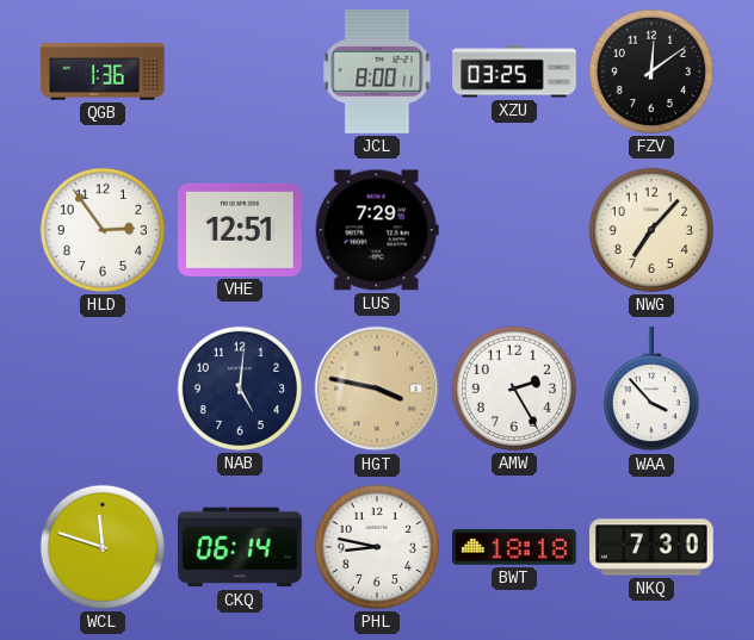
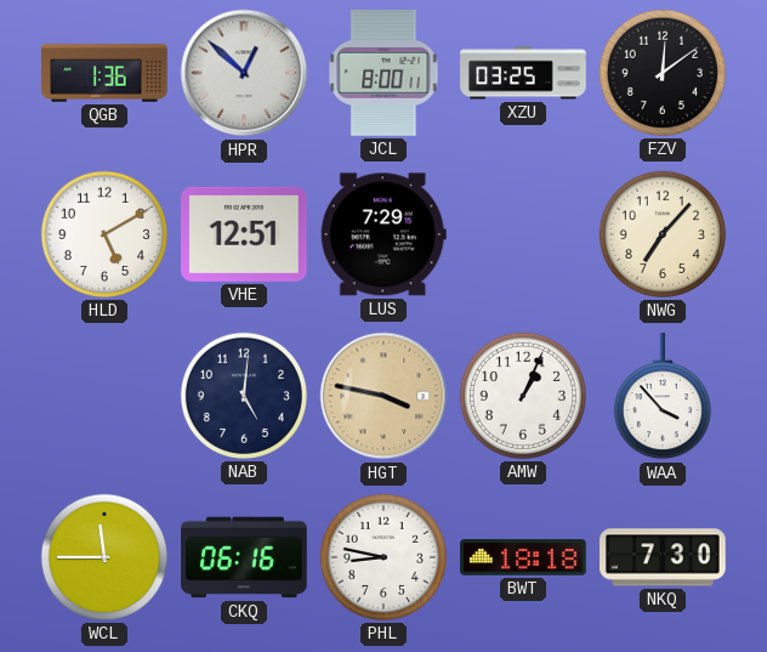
HPR: none -> 12:52 (244, 73)
HLD: 2:54 -> 5:10 (104, 234)
AMW: 2:25 -> 1:04 (523, 396)
WCL: 11:48 -> 11:45 (104, 557)
CKQ: 06:14 -> 06:16 (244, 557)
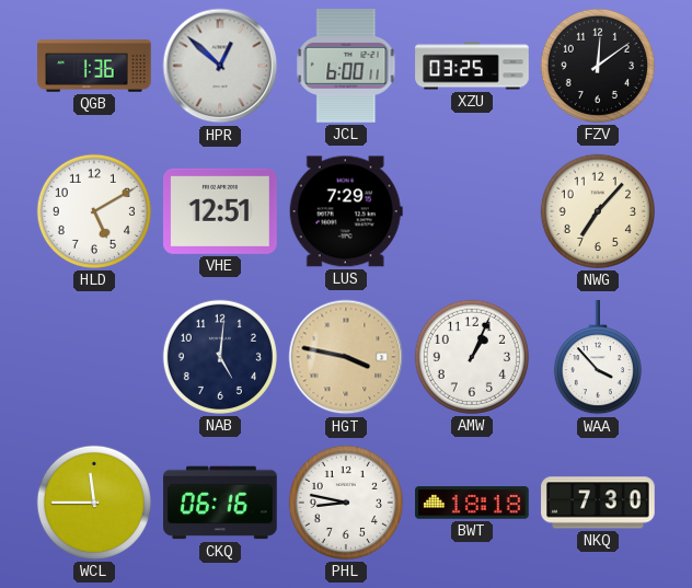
JCL: 8:00 -> 6:00 (346, 67)
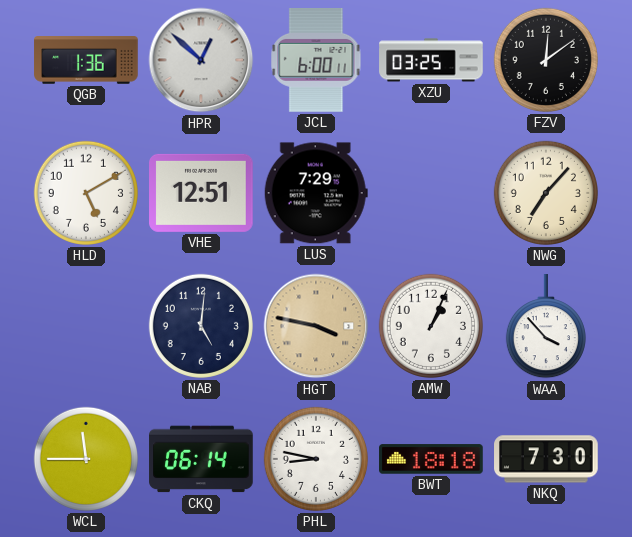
CKQ: 06:16 -> 06:14 (201, 459)
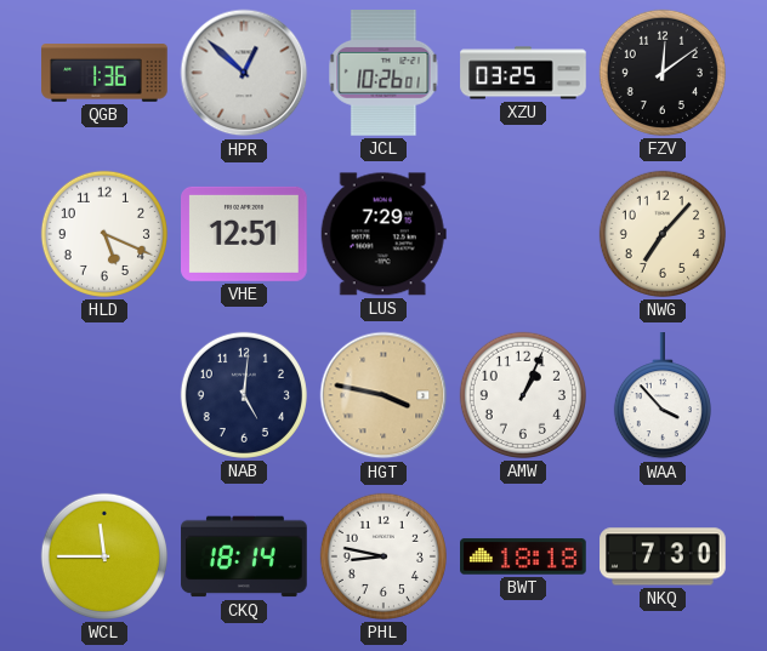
JCL: 6:00 -> 10:26 (383, 74)
HLD: 5:10 -> 5:19 (104, 234)
CKQ: 06:14 -> 18:14 (244, 556)
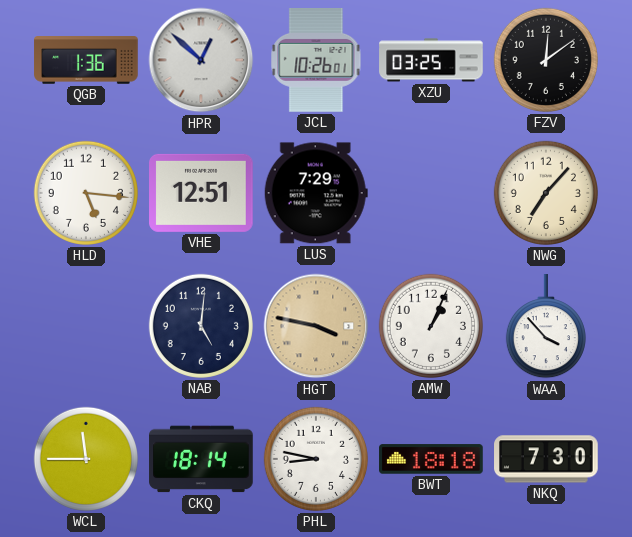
HLD: 5:19 -> 5:16 (86, 193)
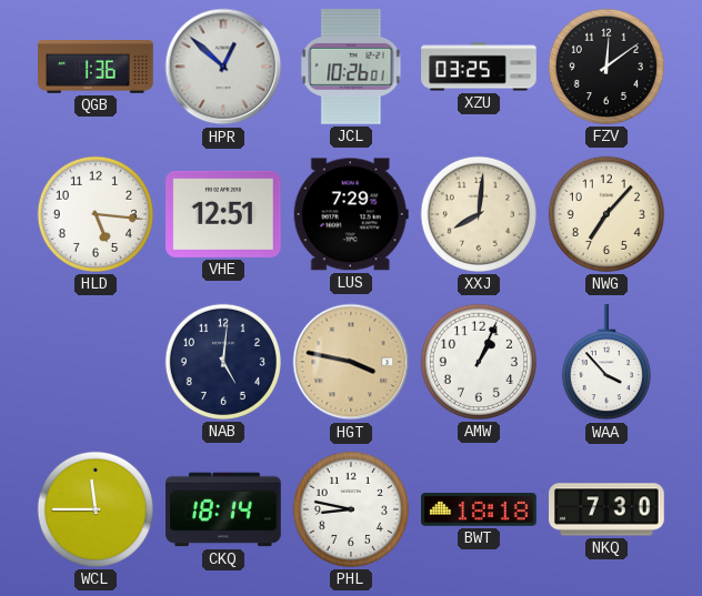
XXJ: none -> 8:01 (479, 214)
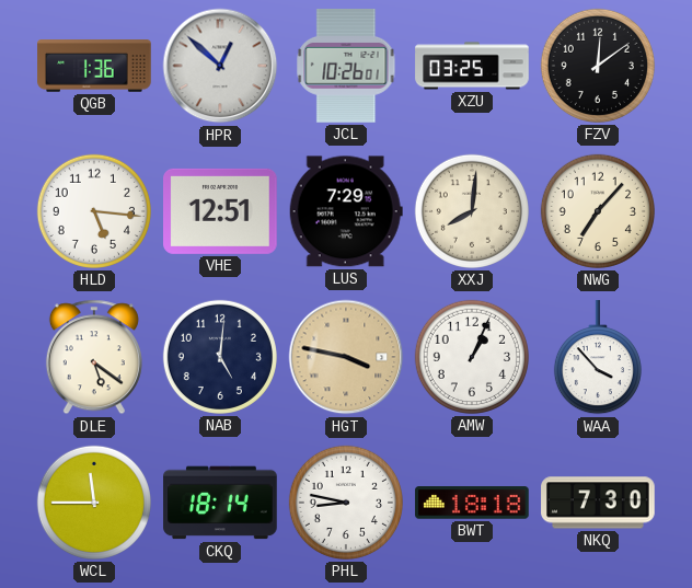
DLE: none -> 5:21 (94, 357)
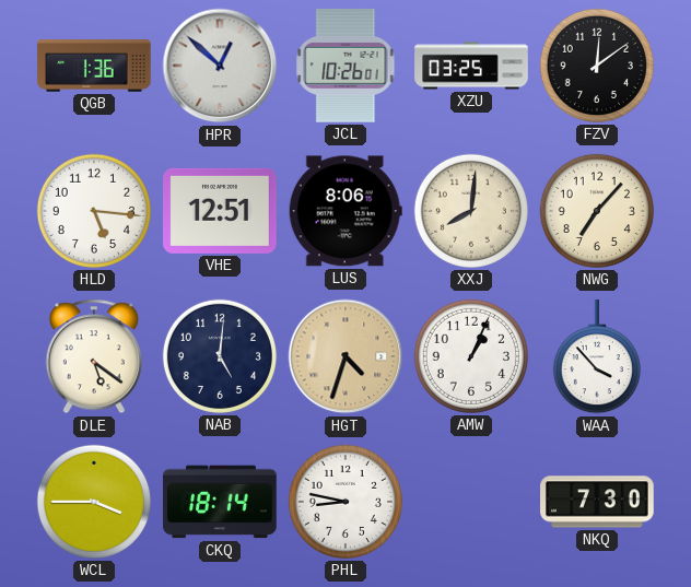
LUS: 7:29 -> 8:06 (345, 211)
HGT: 3:47 -> 4:33 (345, 356)
WCL: 11:45 -> 3:45 (94, 502)
BWT: 18:18 -> none (472, 503)
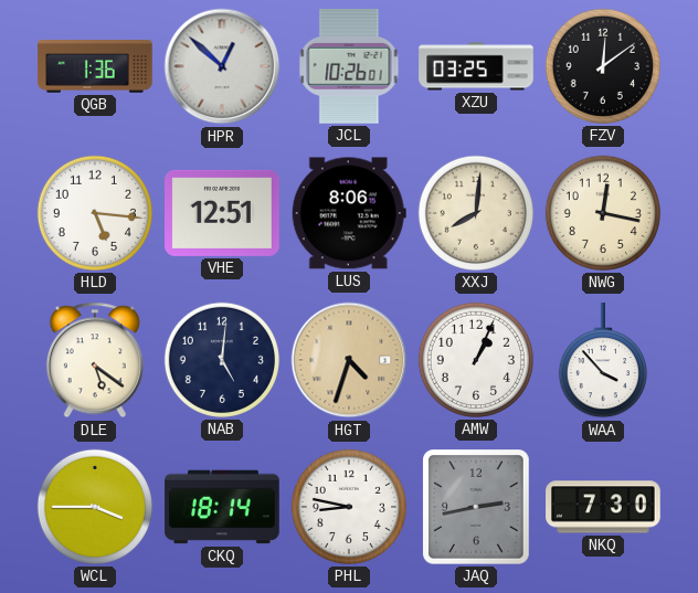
NWG: 7:07 -> 12:17 (603, 213)
JAQ: none -> 2:43 (477, 507)
